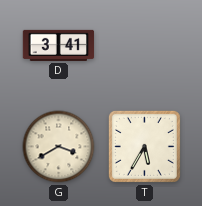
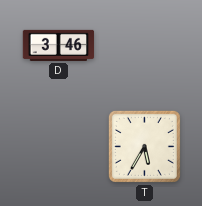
D: 3:41 -> 3:46 (59, 45)
G: 3:40 -> none (59, 147)
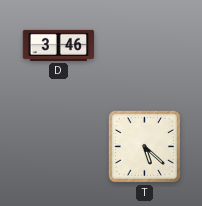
T: 5:35 -> 5:22 (144, 146)
